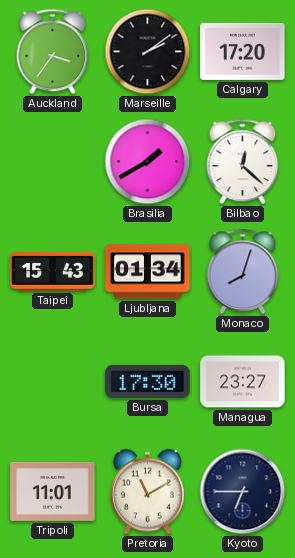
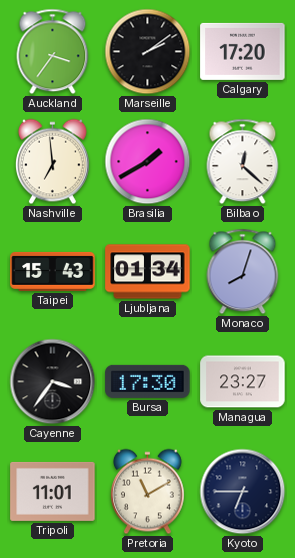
Nashville: none -> 6:59 (53, 162)
Cayenne: none -> 3:36 (53, 382)
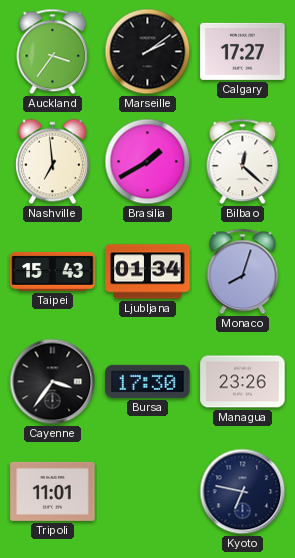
Calgary: 17:20 -> 17:27 (243, 51)
Managua: 23:27 -> 23:26 (243, 382)
Pretoria: 11:10 -> none (148, 492)
Kyoto: 6:45 -> 6:47 (243, 492)
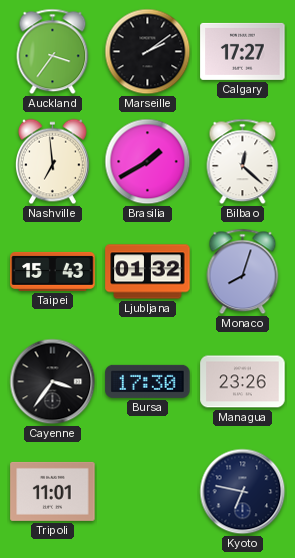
Ljubljana: 01:34 -> 01:32 (148, 272)
